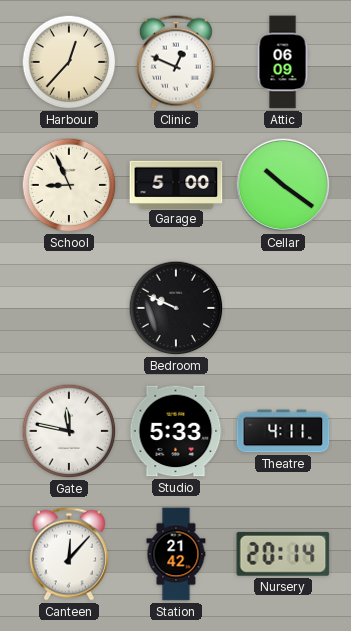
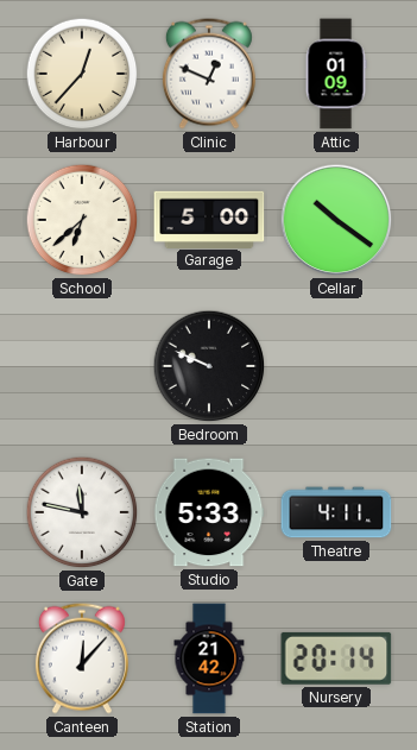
Attic: 06:09 -> 01:09 (336, 74)
School: 8:56 -> 6:38 (82, 220)
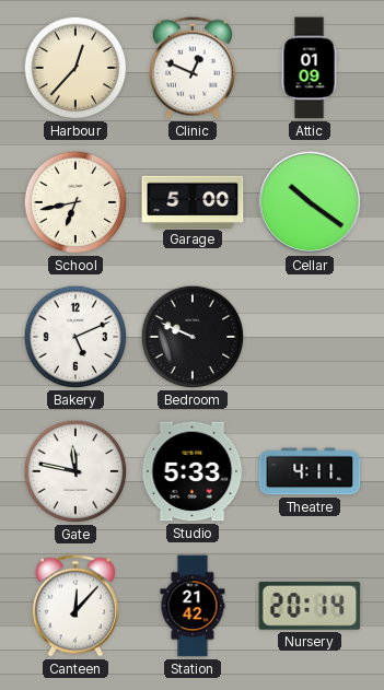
School: 6:38 -> 6:43 (75, 202)
Bakery: none -> 5:11 (75, 337)
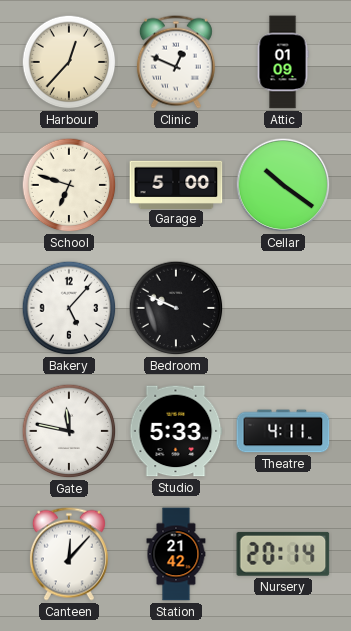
School: 6:43 -> 6:48 (69, 185)
Bakery: 5:11 -> 5:07 (69, 308)
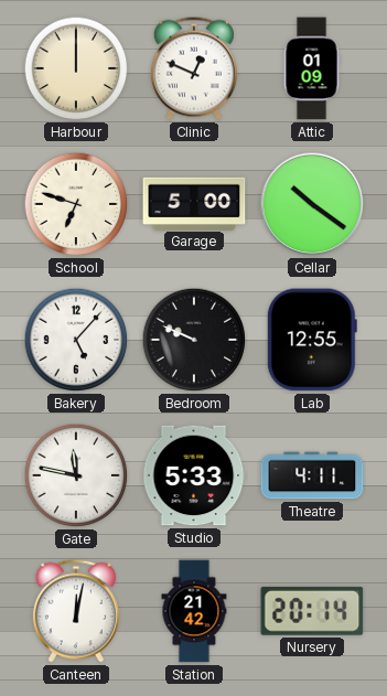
Harbour: 12:37 -> 12:00 (76, 68)
Lab: none -> 12:55 (312, 340)
Canteen: 12:07 -> 12:02 (76, 611)
